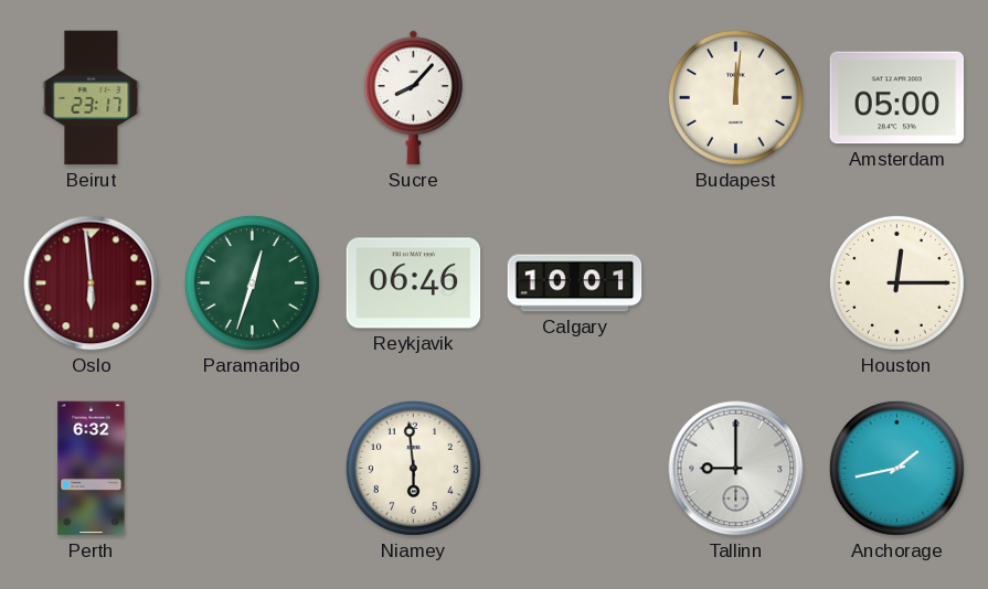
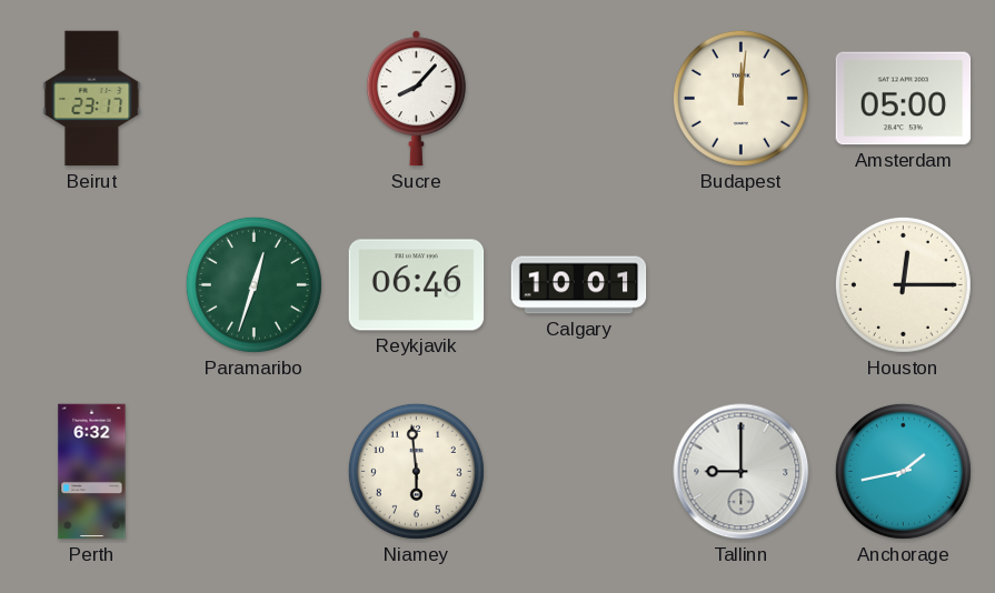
Oslo: 5:59 -> none (92, 283)
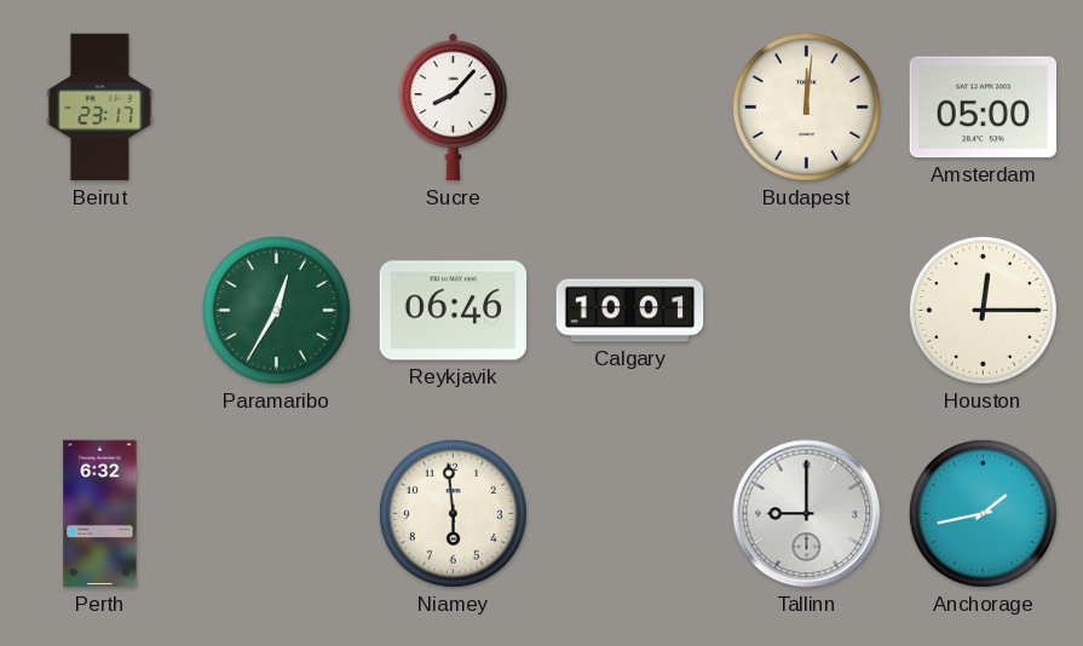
Paramaribo: 12:33 -> 12:35 (276, 310)
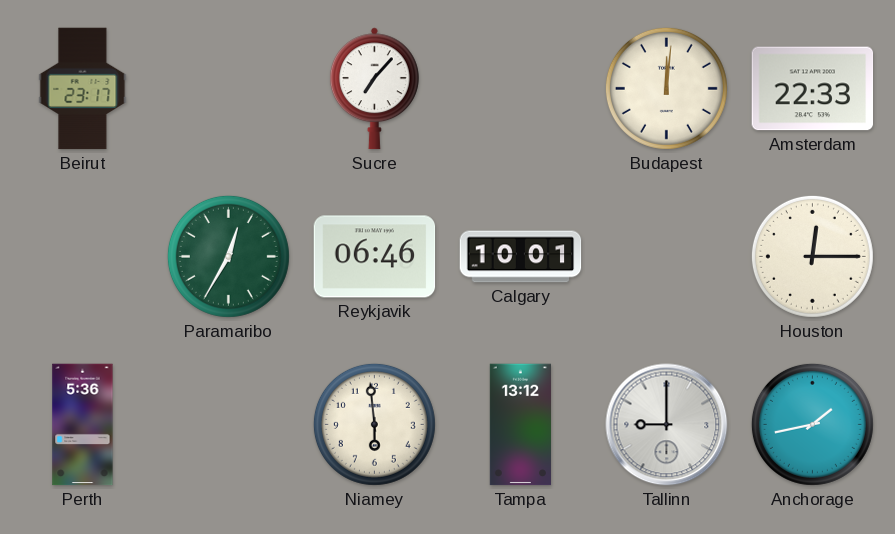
Sucre: 8:07 -> 7:07 (374, 89)
Amsterdam: 05:00 -> 22:33 (813, 89)
Perth: 6:32 -> 5:36 (83, 425)
Tampa: none -> 13:12 (520, 425)
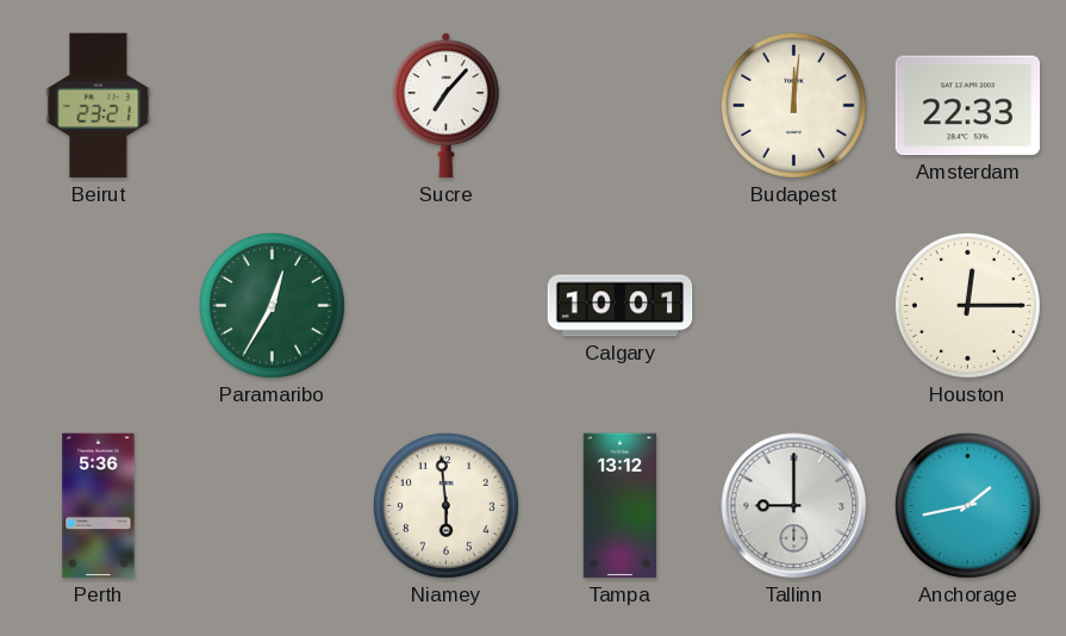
Beirut: 23:17 -> 23:21 (99, 106)
Reykjavik: 06:46 -> none (375, 257)
